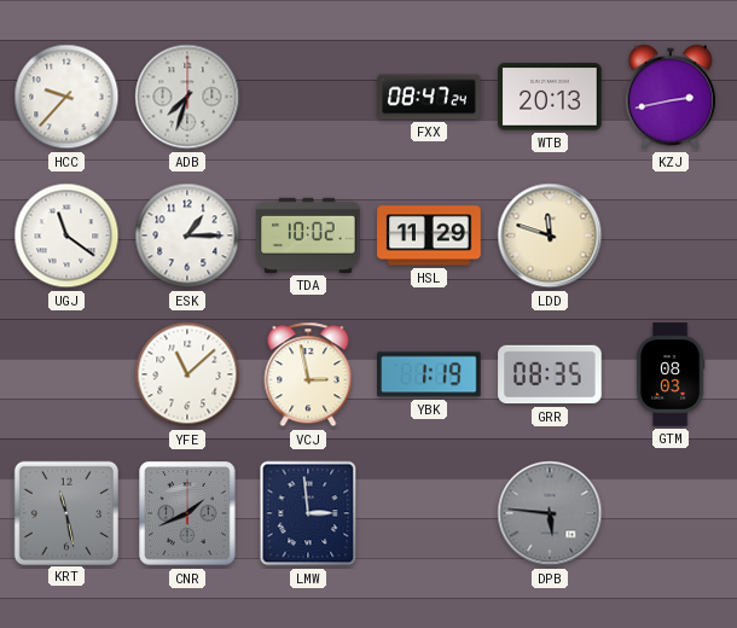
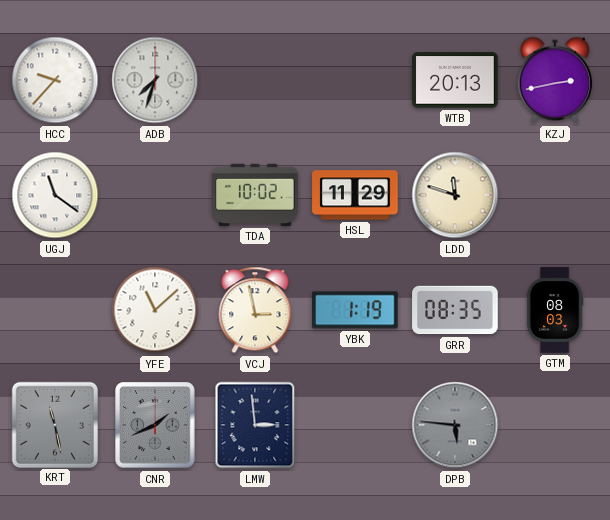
FXX: 08:47 -> none (429, 97)
ESK: 1:15 -> none (187, 235)
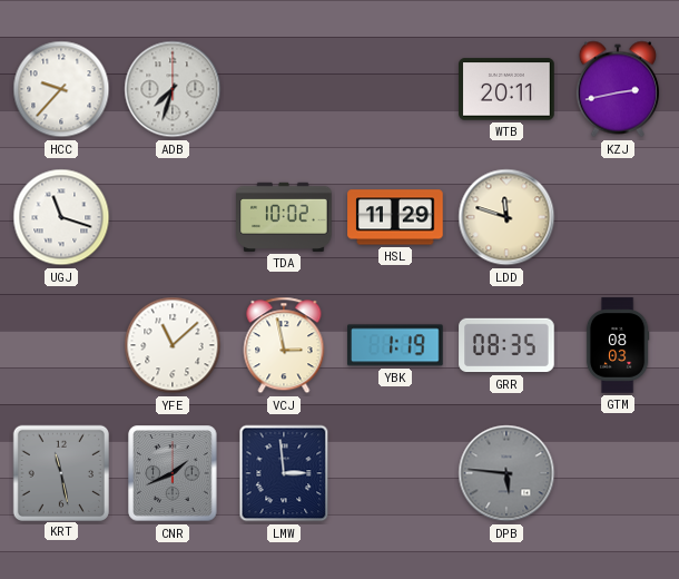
WTB: 20:13 -> 20:11 (506, 89)
UGJ: 11:21 -> 11:18 (61, 217)
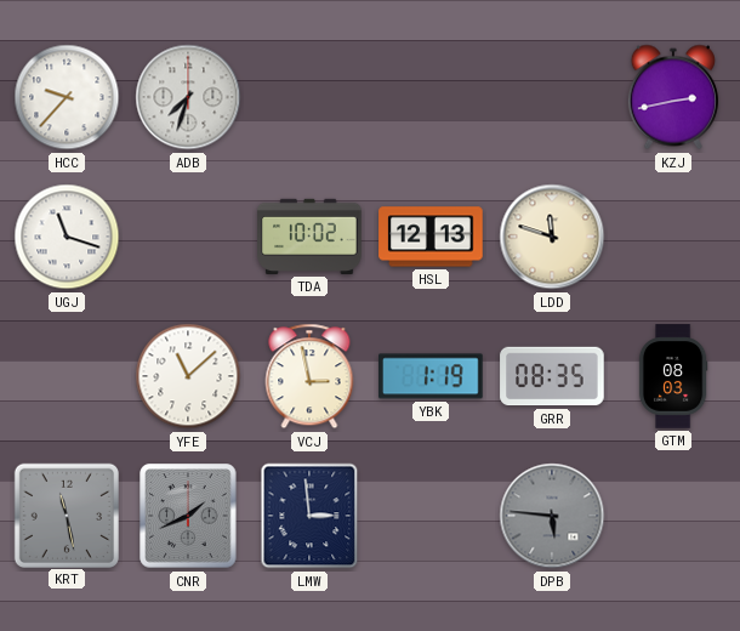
WTB: 20:11 -> none (506, 89)
HSL: 11:29 -> 12:13 (431, 237)
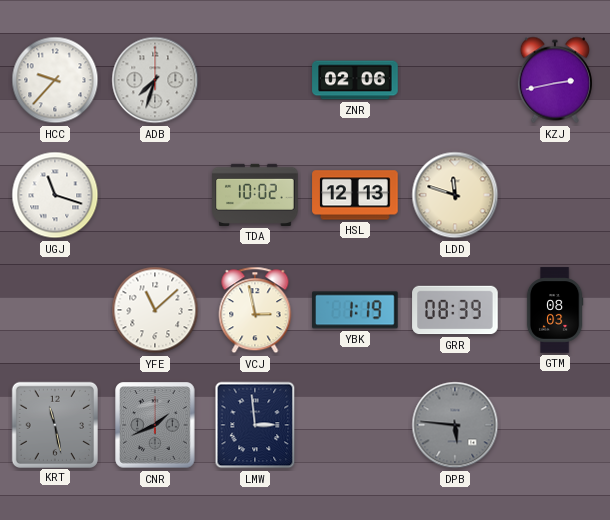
ZNR: none -> 02:06 (355, 80)
GRR: 08:35 -> 08:39 (455, 310)
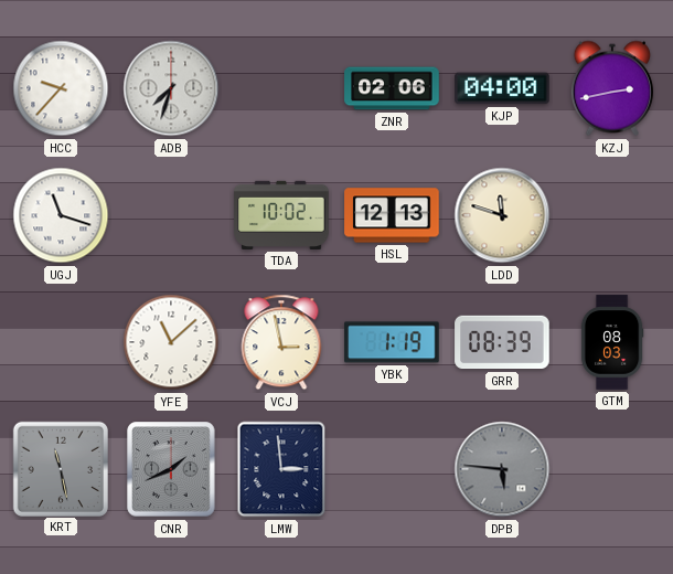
KJP: none -> 04:00 (502, 88)
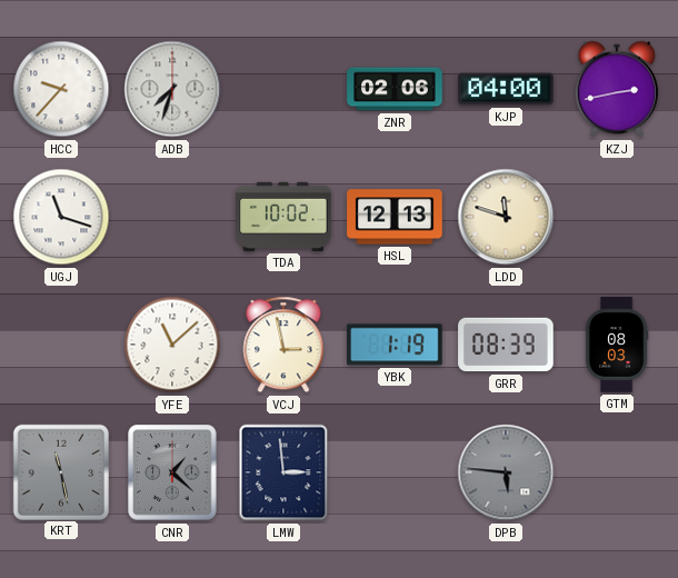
CNR: 1:41 -> 1:22 (172, 472)
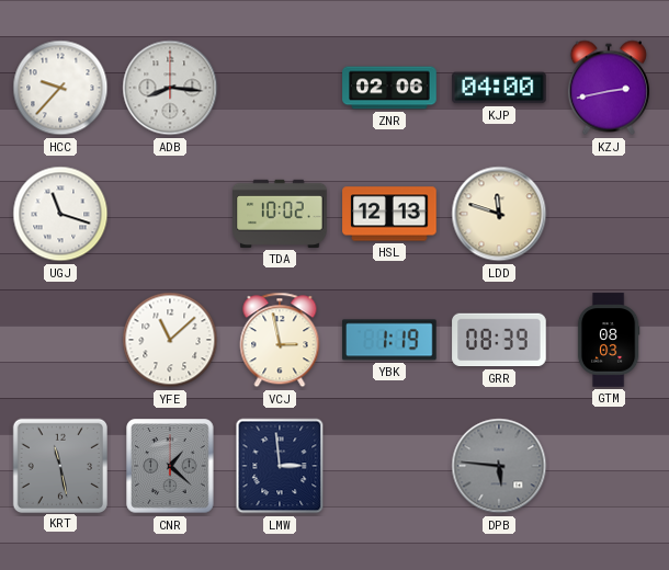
ADB: 7:33 -> 8:16 (170, 88)
